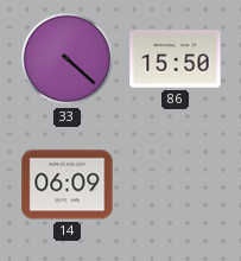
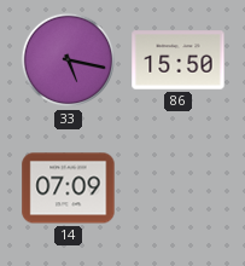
33: 4:22 -> 5:17 (69, 60)
14: 06:09 -> 07:09 (69, 189)
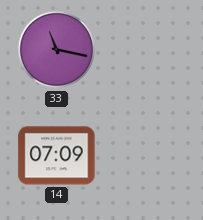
33: 5:17 -> 11:17 (57, 50)
86: 15:50 -> none (179, 60)
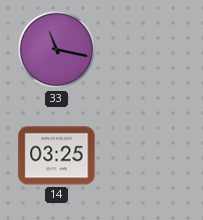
14: 07:09 -> 03:25 (57, 156)
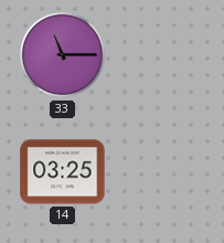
33: 11:17 -> 11:15 (63, 55)
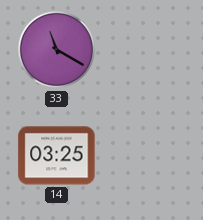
33: 11:15 -> 11:20 (57, 50)
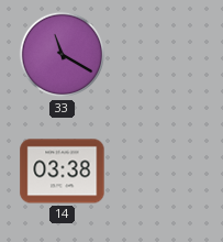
14: 03:25 -> 03:38 (63, 172)
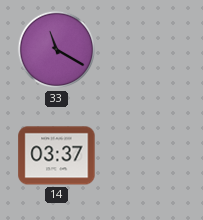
14: 03:38 -> 03:37 (57, 156)
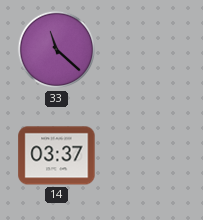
33: 11:20 -> 11:22 (57, 50)
